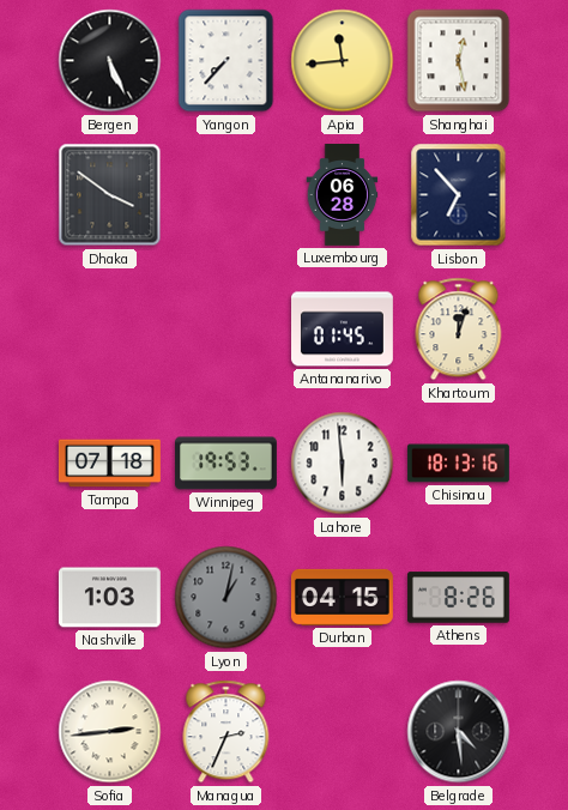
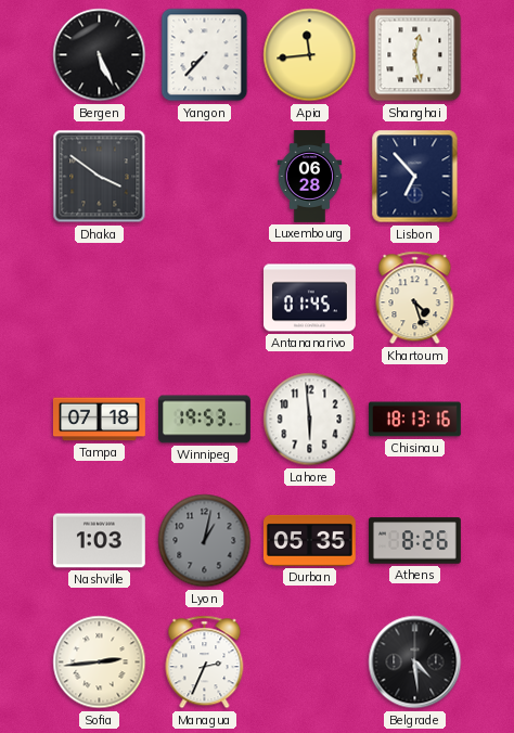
Khartoum: 12:03 -> 4:27 (415, 298)
Durban: 04:15 -> 05:35 (309, 540)
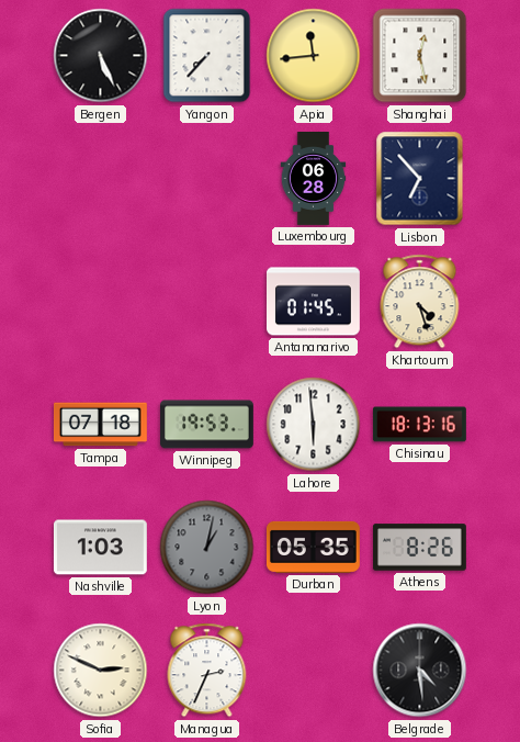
Dhaka: 3:51 -> none (100, 177)
Sofia: 2:44 -> 2:49 (101, 671)
